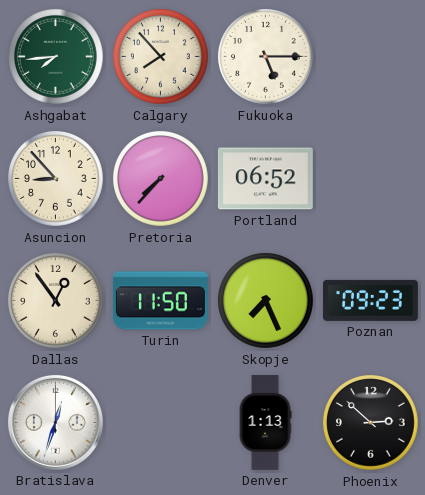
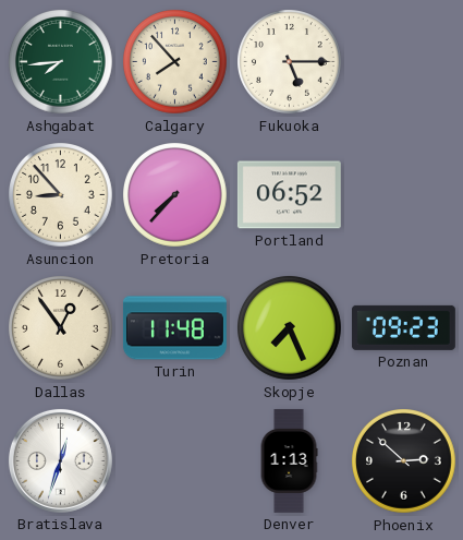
Turin: 11:50 -> 11:48 (174, 328)
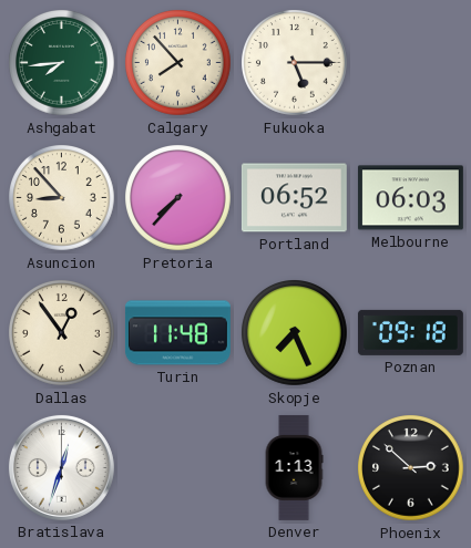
Melbourne: none -> 06:03 (410, 198)
Poznan: 09:23 -> 09:18 (410, 332)
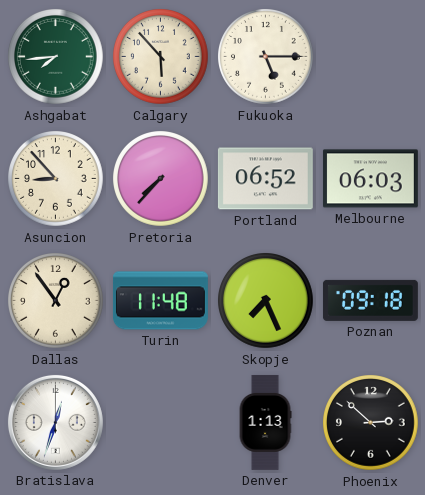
Calgary: 7:53 -> 5:53 (161, 57)
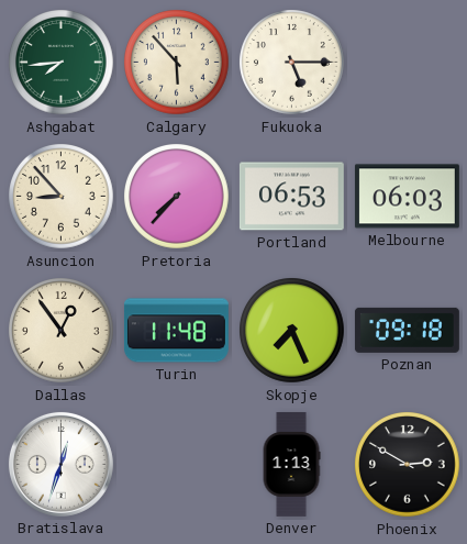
Portland: 06:52 -> 06:53 (291, 197)
Phoenix: 2:52 -> 2:50 (408, 465)
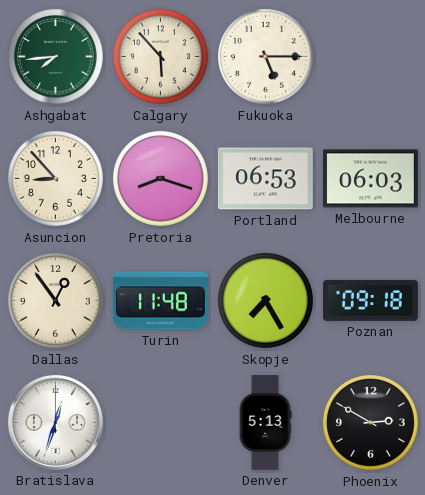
Pretoria: 7:37 -> 8:18 (161, 179)
Skopje: 7:26 -> 7:25 (266, 301)
Denver: 1:13 -> 5:13 (265, 422)
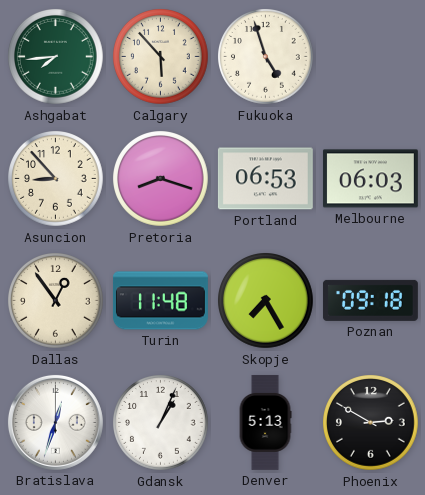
Fukuoka: 5:15 -> 4:57 (266, 57)
Gdansk: none -> 1:04 (161, 423)
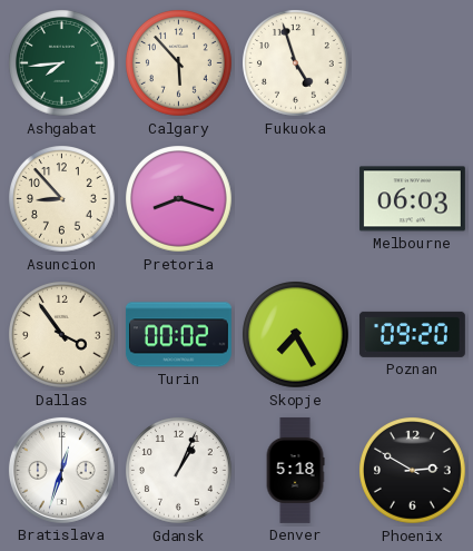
Portland: 06:53 -> none (265, 179)
Dallas: 12:54 -> 3:54 (62, 335)
Turin: 11:48 -> 00:02 (178, 335)
Poznan: 09:18 -> 09:20 (412, 334)
Denver: 5:13 -> 5:18 (295, 470)
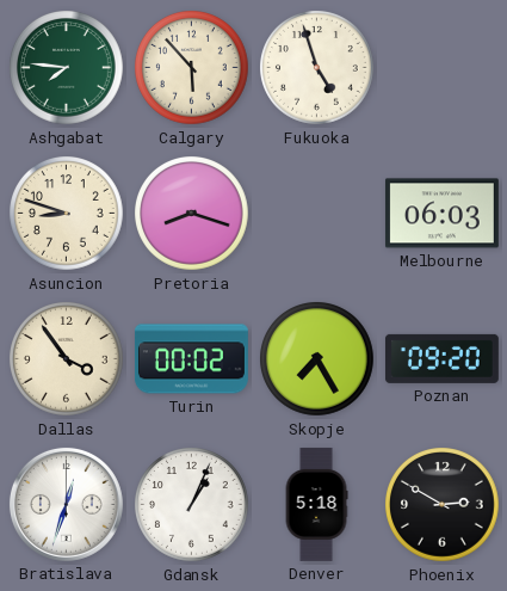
Ashgabat: 7:44 -> 7:46 (67, 68)
Asuncion: 8:53 -> 8:48 (67, 214)
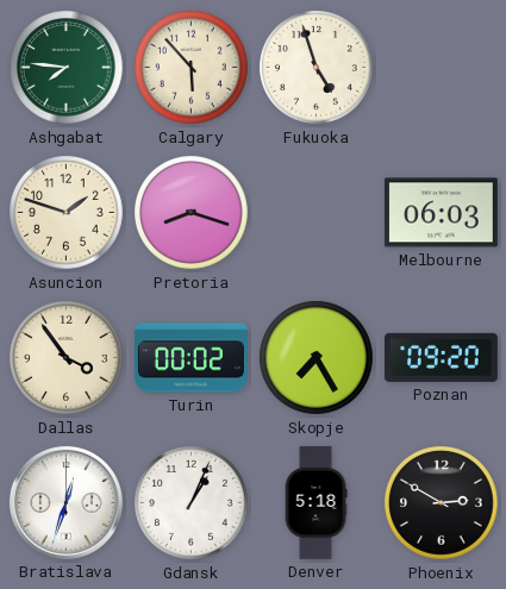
Asuncion: 8:48 -> 1:48 (67, 213)
